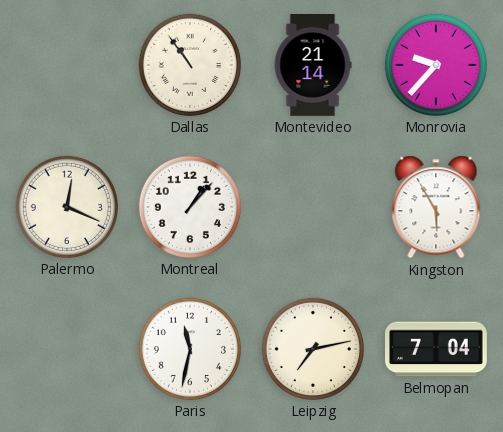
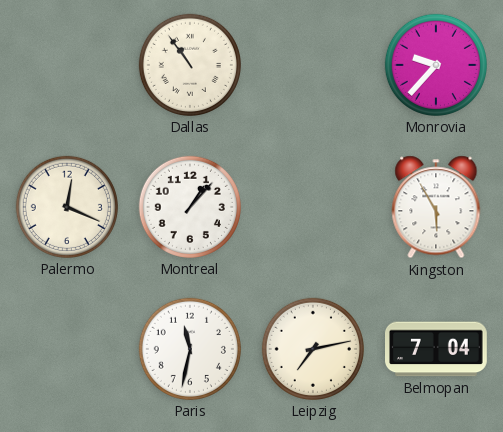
Montevideo: 21:14 -> none (313, 66)
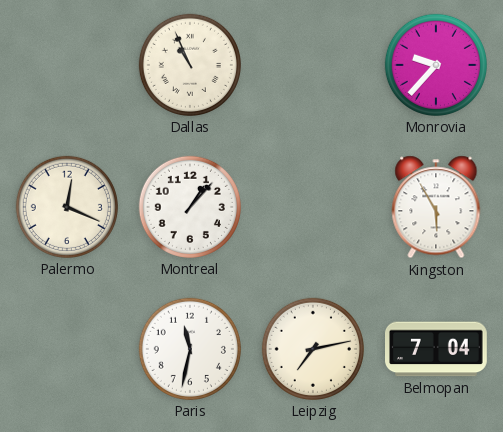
Dallas: 10:54 -> 10:56 (190, 65)
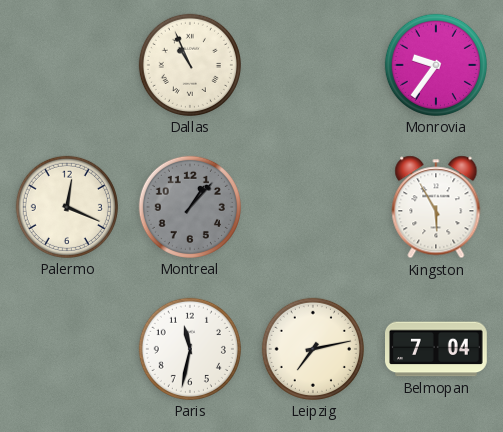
Monrovia: 9:37 -> 9:36 (436, 65)
Montreal dial: white -> grey (190, 207)
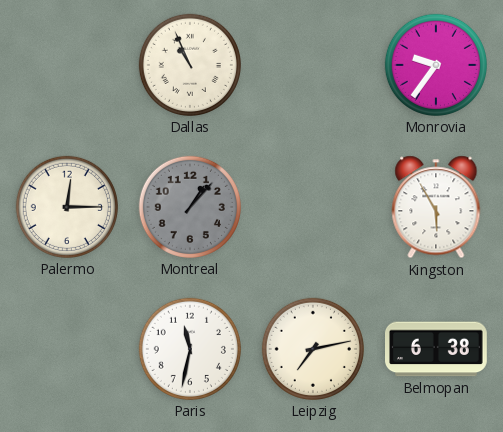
Palermo: 12:19 -> 12:15 (67, 207)
Belmopan: 7:04 -> 6:38 (437, 349)
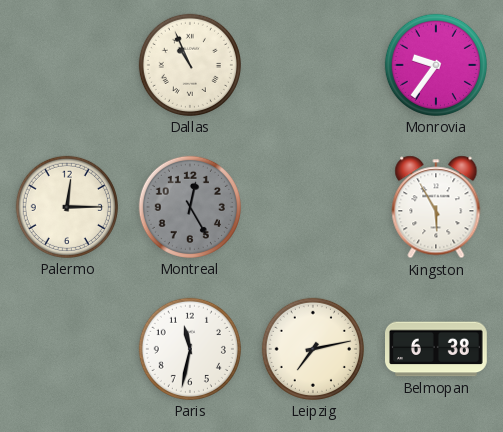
Montreal: 1:07 -> 12:25 (190, 207)
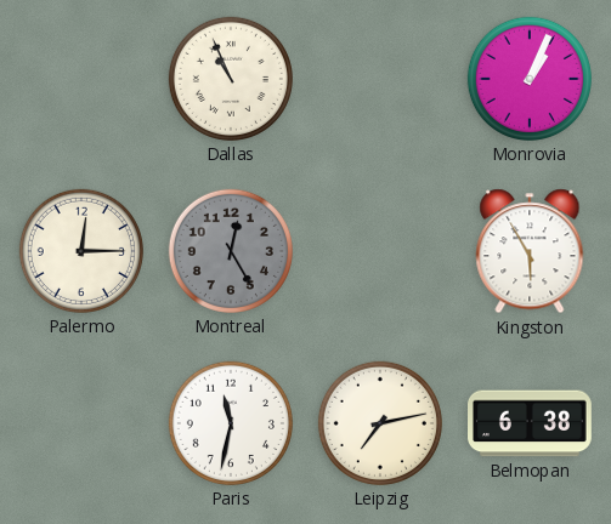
Monrovia: 9:36 -> 1:04 (530, 79)
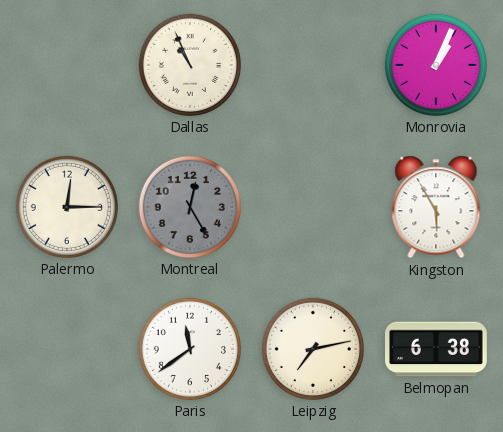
Paris: 11:32 -> 11:39 (190, 349)
